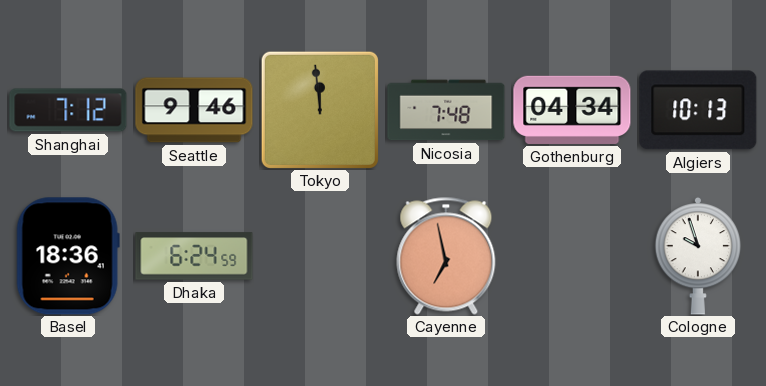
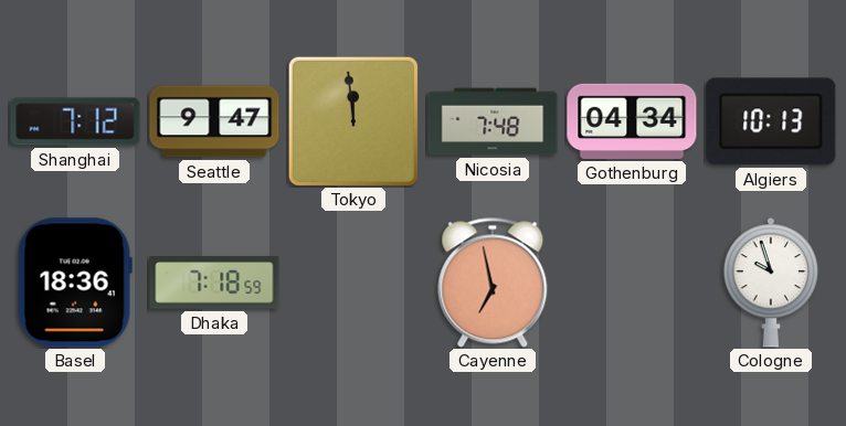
Seattle: 9:46 -> 9:47 (214, 121)
Dhaka: 6:24 -> 7:18 (214, 283)
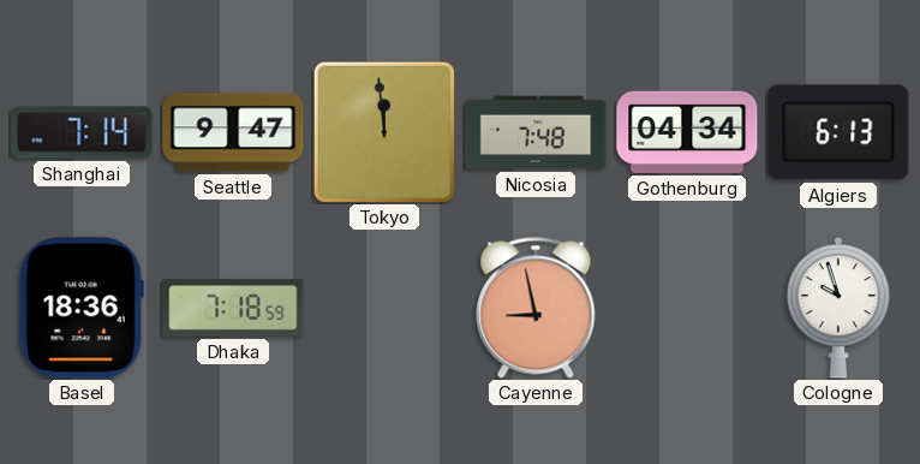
Shanghai: 7:12 -> 7:14 (82, 132)
Algiers: 10:13 -> 6:13 (838, 132)
Cayenne: 6:58 -> 8:58 (536, 308)
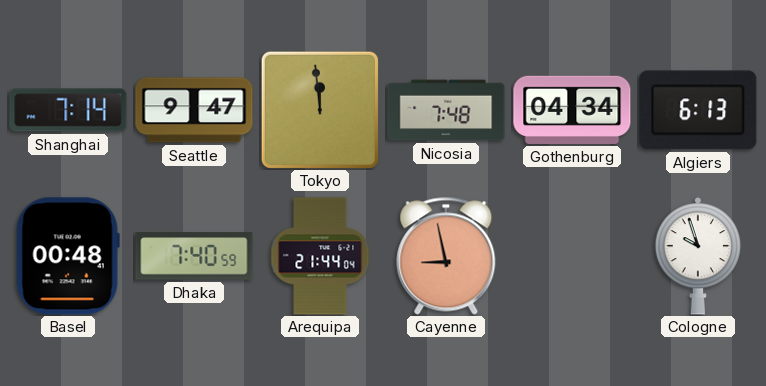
Basel: 18:36 -> 00:48 (68, 256)
Dhaka: 7:18 -> 7:40 (194, 256)
Arequipa: none -> 21:44 (320, 256)
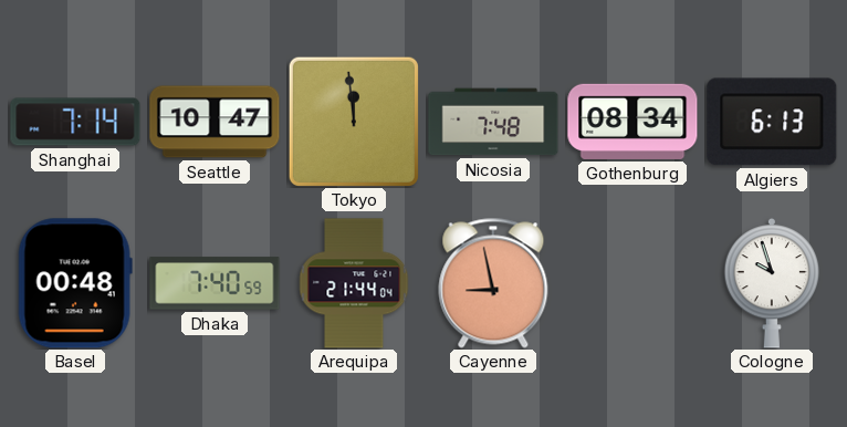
Seattle: 9:47 -> 10:47 (215, 122)
Gothenburg: 04:34 -> 08:34 (632, 122)
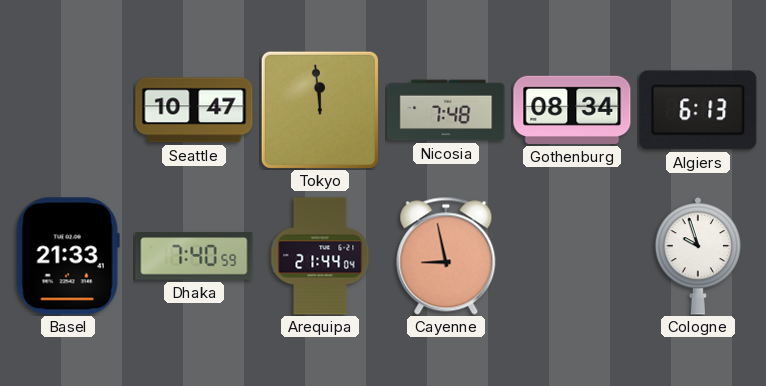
Shanghai: 7:14 -> none (75, 122)
Basel: 00:48 -> 21:33 (68, 256)
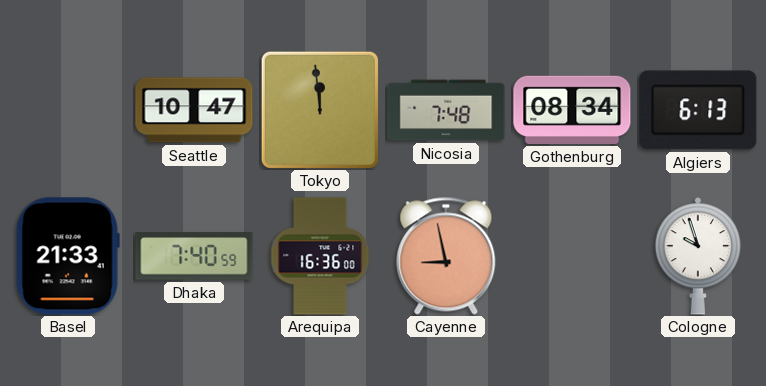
Arequipa: 21:44 -> 16:36 (320, 256)
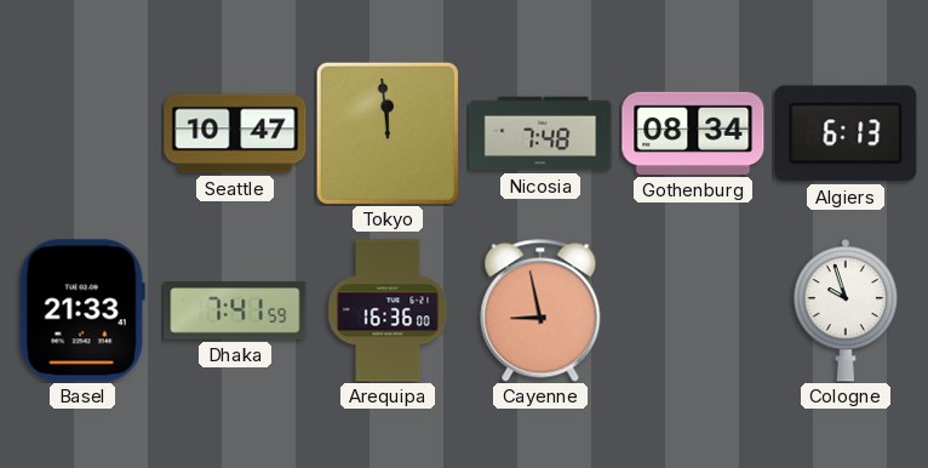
Dhaka: 7:40 -> 7:41 (235, 310)
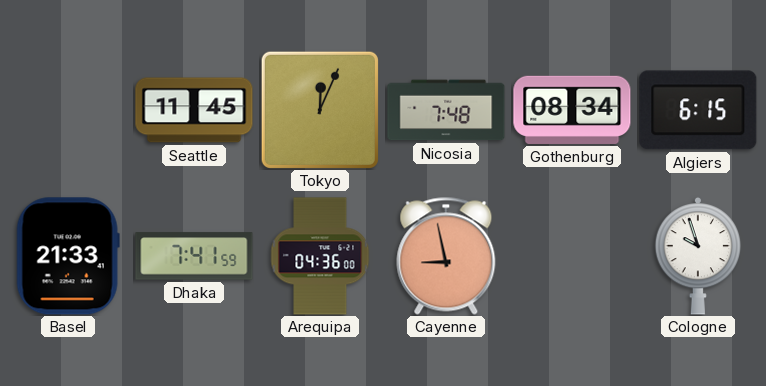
Seattle: 10:47 -> 11:45 (194, 110)
Tokyo: 11:59 -> 12:04 (320, 110)
Algiers: 6:13 -> 6:15 (698, 110)
Arequipa: 16:36 -> 04:36 (320, 256)
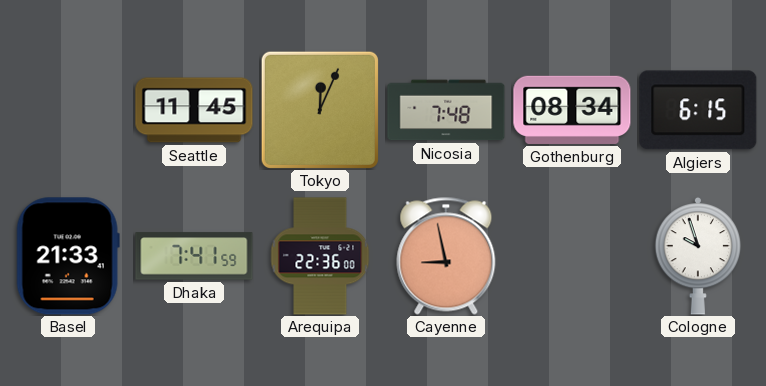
Arequipa: 04:36 -> 22:36 (320, 256)
